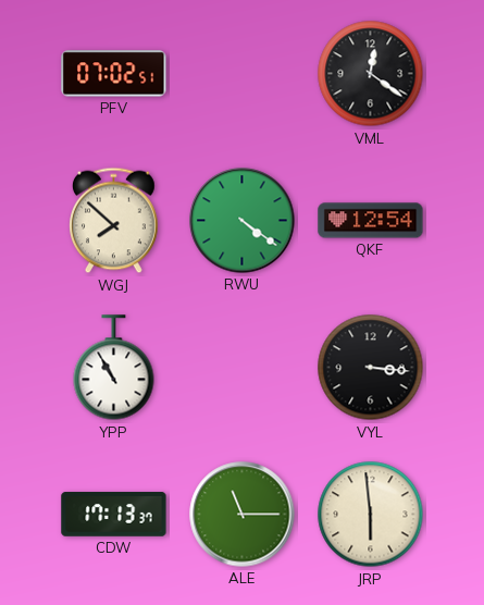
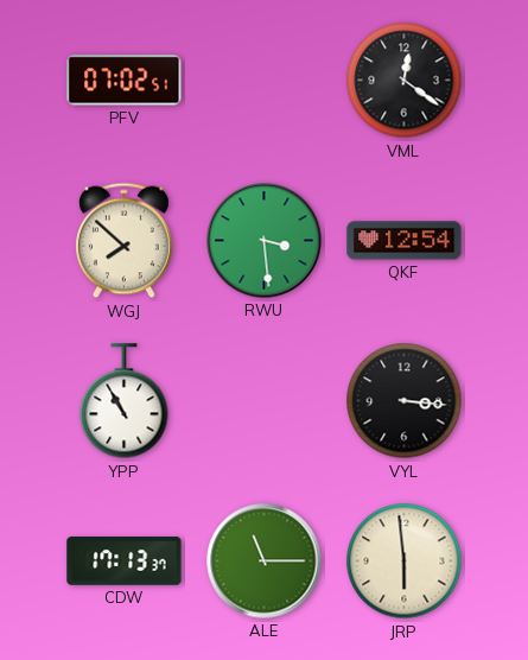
RWU: 4:21 -> 3:29 (265, 241)
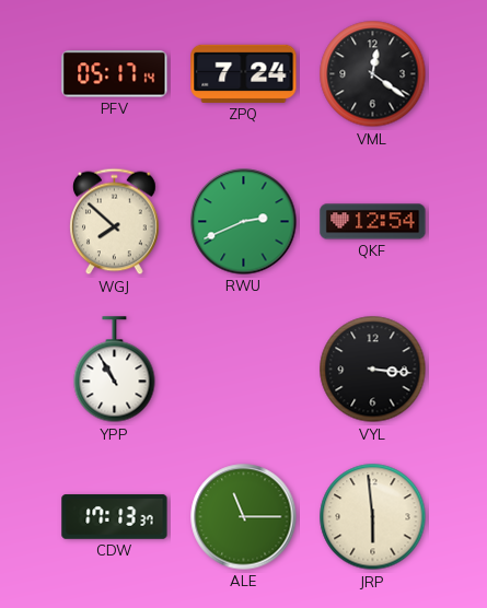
PFV: 07:02 -> 05:17 (115, 74)
ZPQ: none -> 7:24 (244, 73)
RWU: 3:29 -> 2:41 (244, 222)
